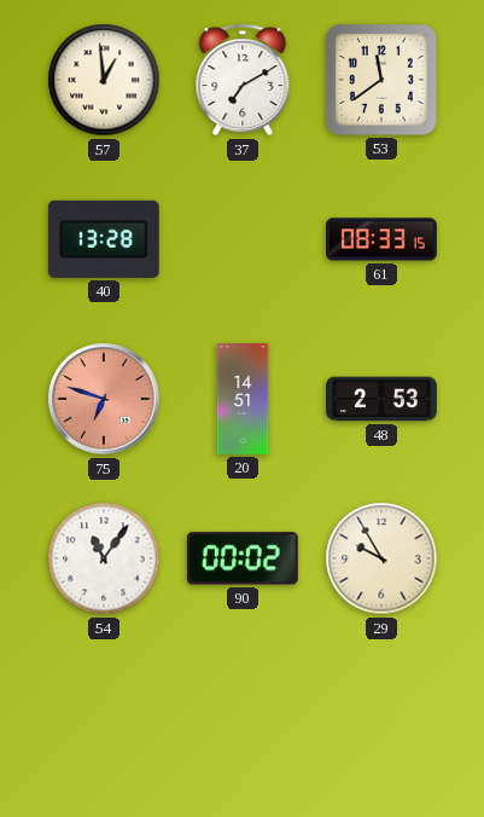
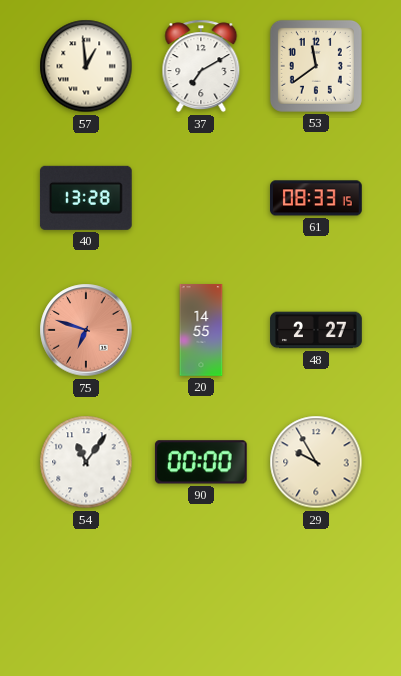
20: 14:51 -> 14:55 (201, 330)
48: 2:53 -> 2:27 (316, 330)
90: 00:02 -> 00:00 (201, 462)
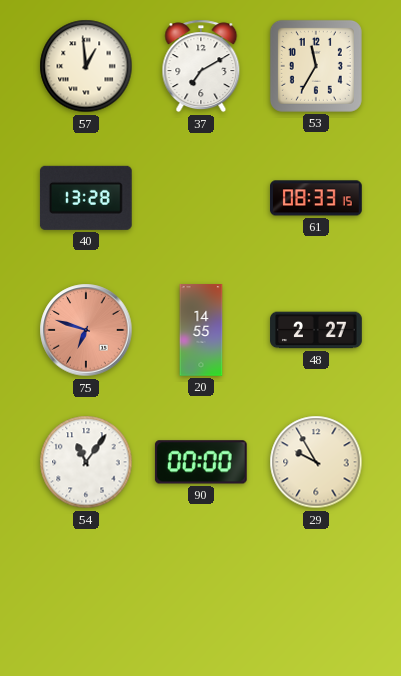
53: 11:39 -> 11:35 (316, 66)
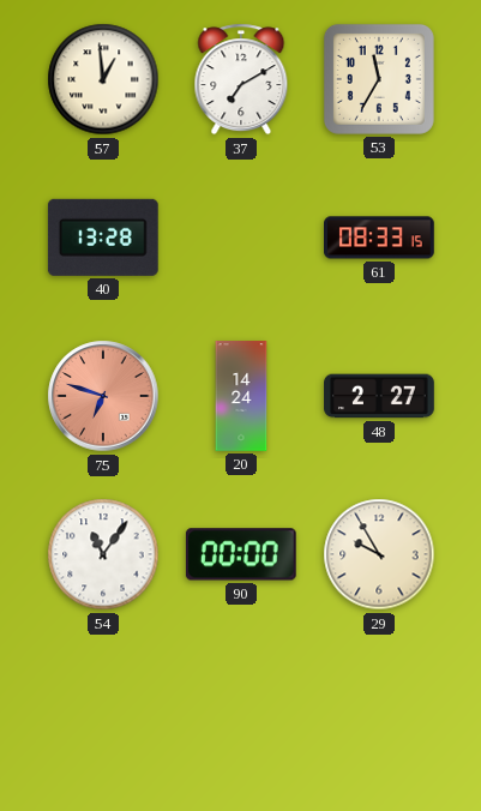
20: 14:55 -> 14:24 (241, 396)
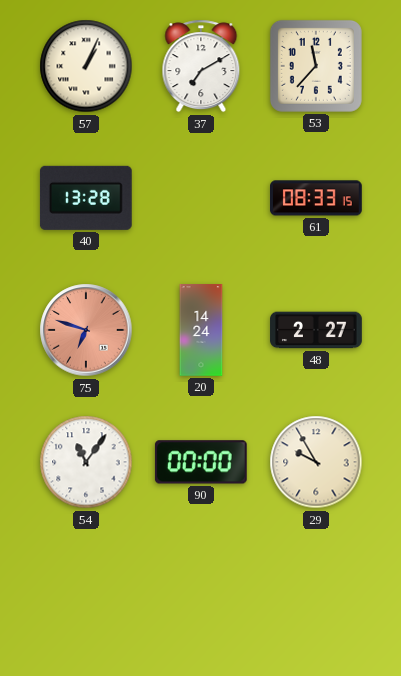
57: 12:59 -> 1:04 (86, 66)
53: 11:35 -> 11:37 (316, 66)
